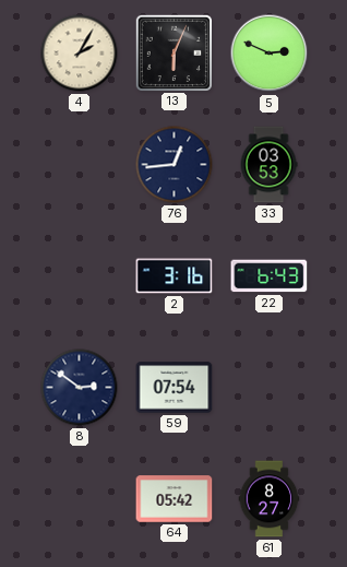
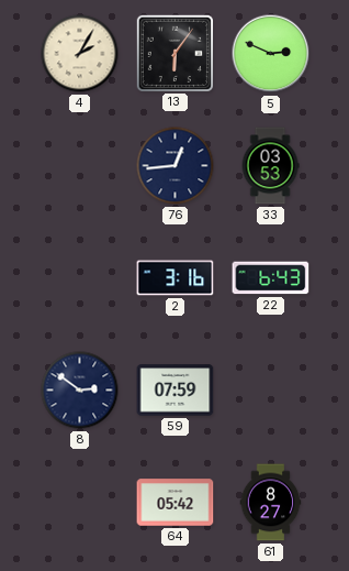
13: 6:04 -> 6:06 (174, 53)
59: 07:54 -> 07:59 (176, 391)
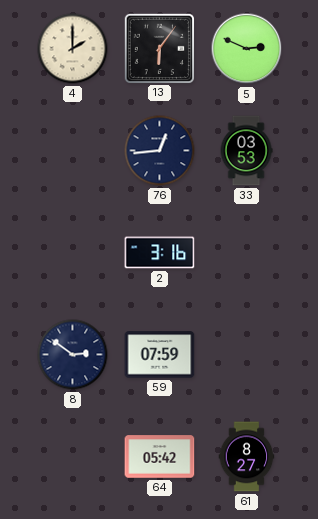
4: 2:05 -> 2:00 (73, 49)
22: 6:43 -> none (271, 278)
